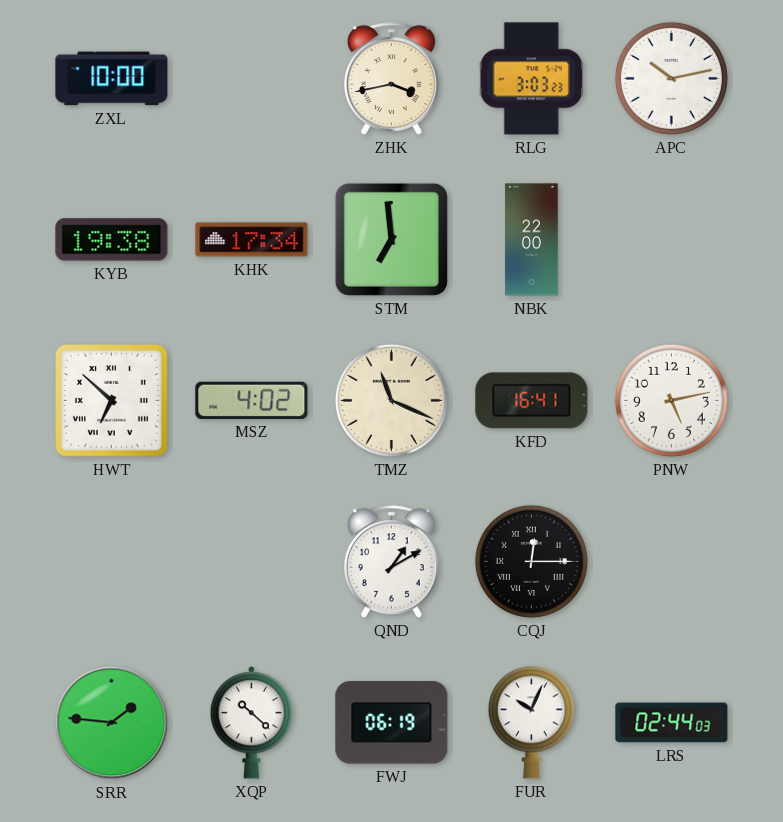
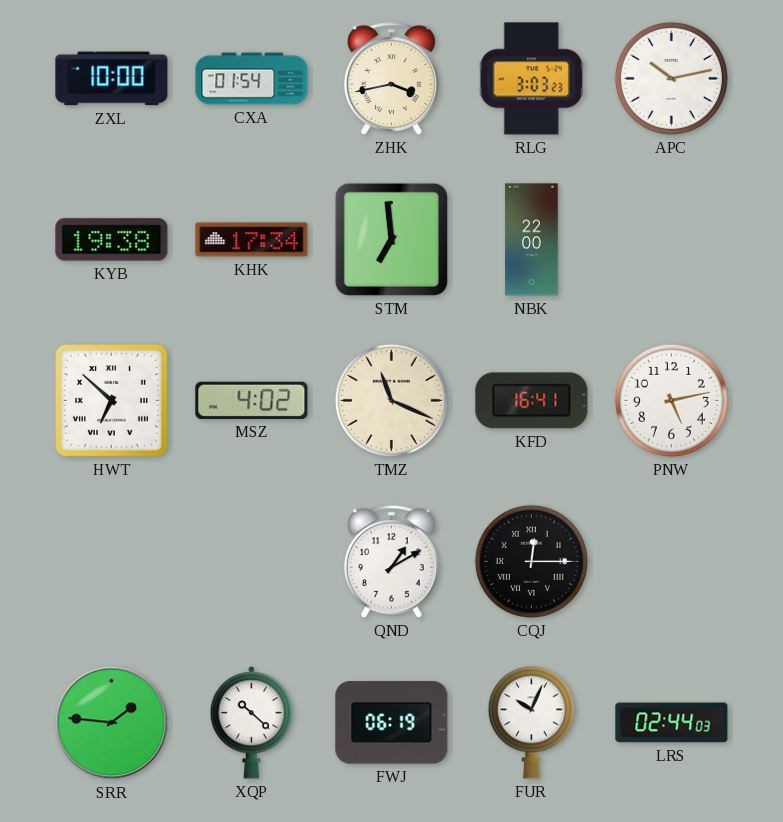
CXA: none -> 01:54 (252, 79)
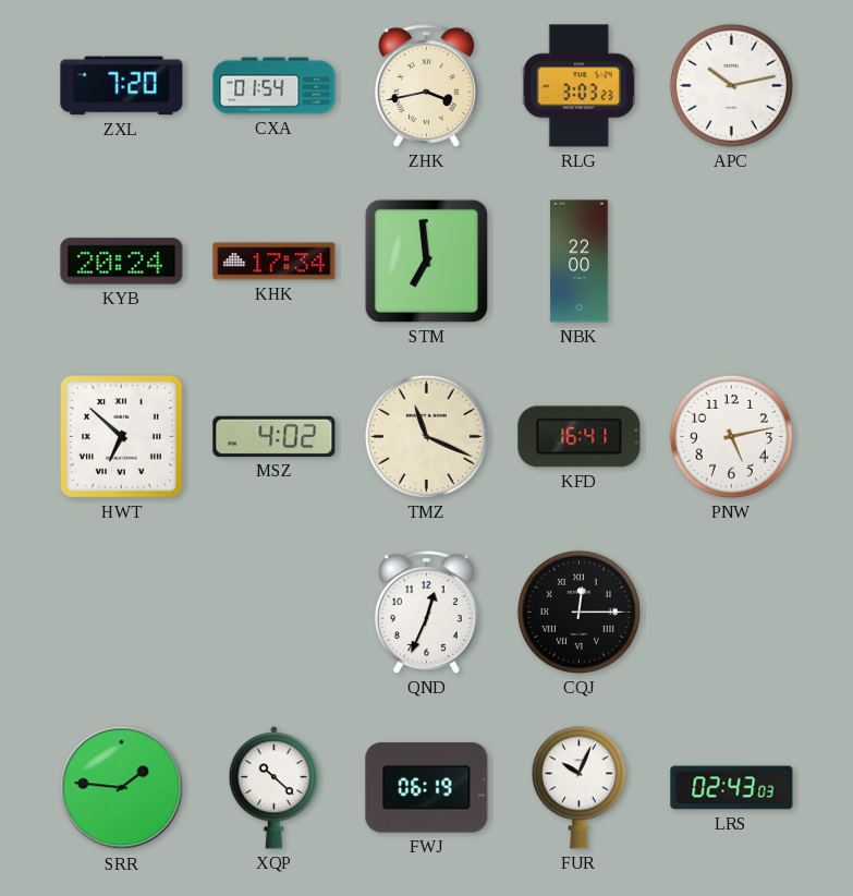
ZXL: 10:00 -> 7:20 (122, 86)
KYB: 19:38 -> 20:24 (122, 262)
QND: 1:10 -> 12:34 (426, 613)
LRS: 02:44 -> 02:43 (732, 788)
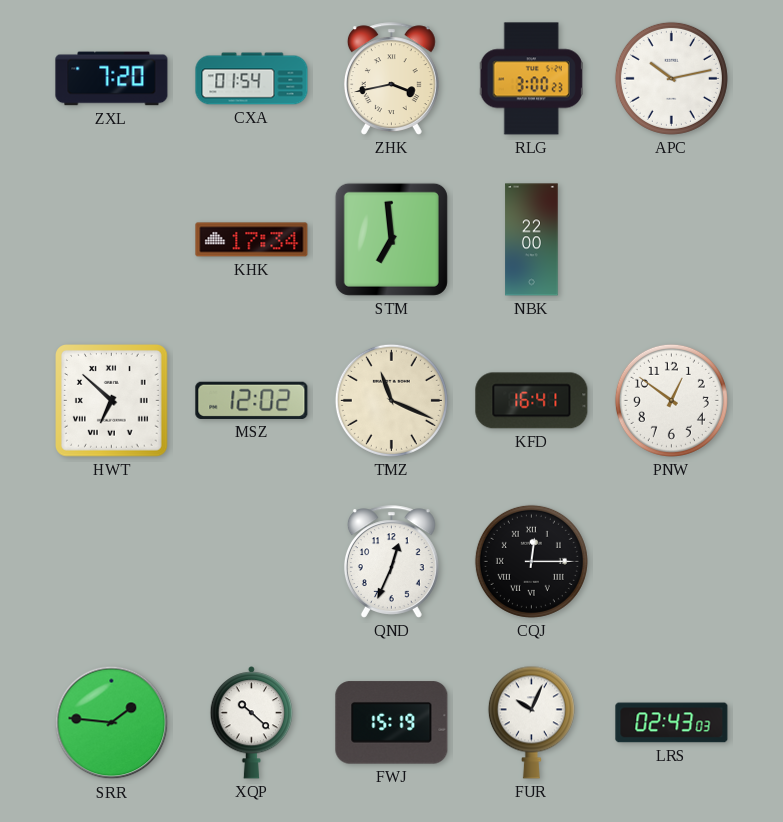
RLG: 3:03 -> 3:00 (531, 79)
KYB: 20:24 -> none (122, 262)
MSZ: 4:02 -> 12:02 (252, 400)
PNW: 5:13 -> 12:51 (671, 400)
FWJ: 06:19 -> 15:19 (392, 723)
